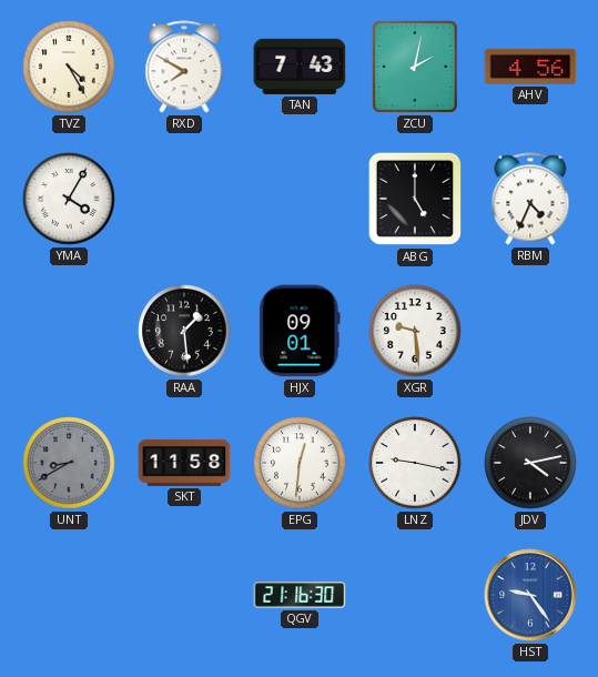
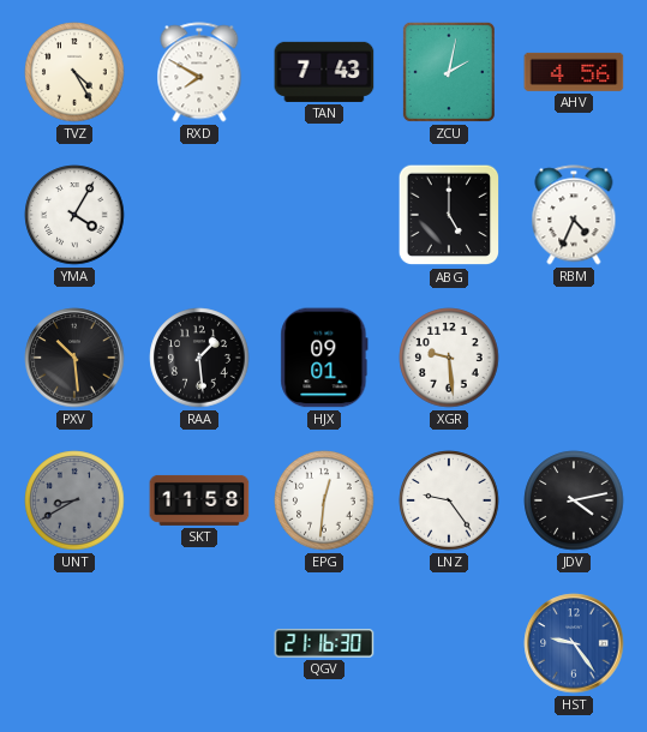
PXV: none -> 10:29 (74, 358)
LNZ: 9:17 -> 9:24 (449, 500)
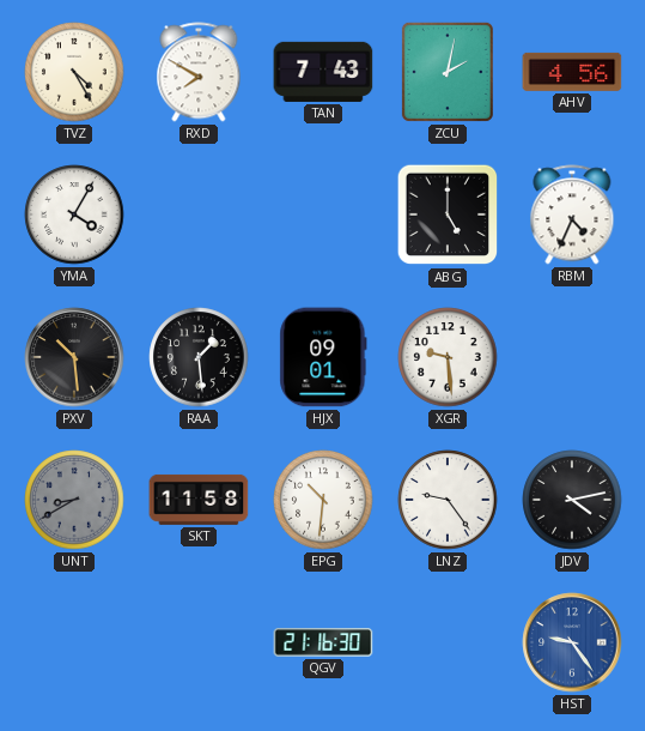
EPG: 12:31 -> 10:31 (323, 500)
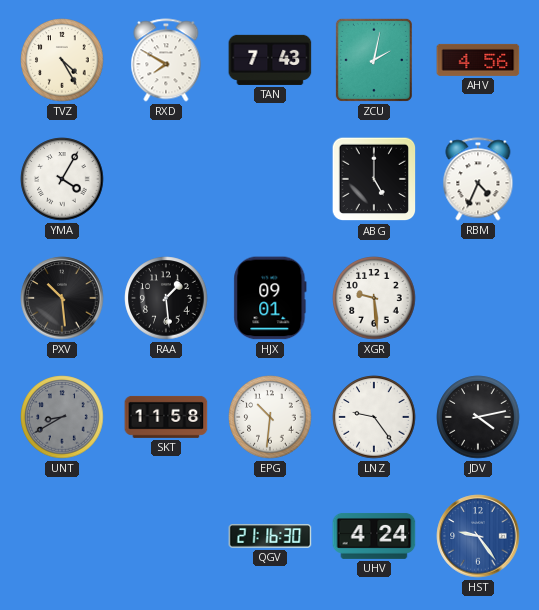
UHV: none -> 4:24 (374, 536)
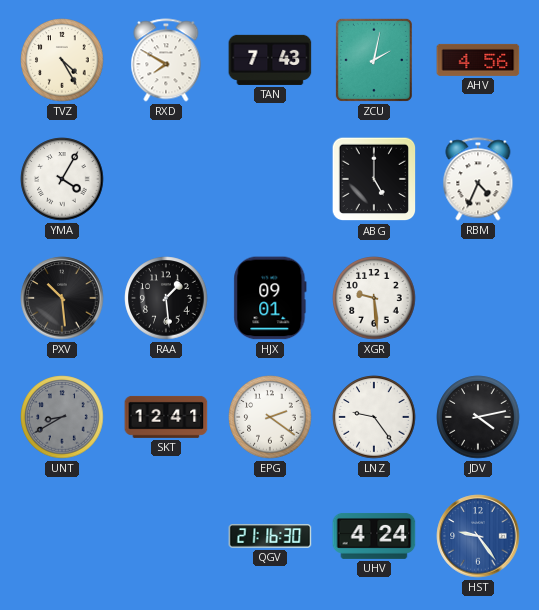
SKT: 11:58 -> 12:41 (166, 417)
EPG: 10:31 -> 2:21 (270, 417)
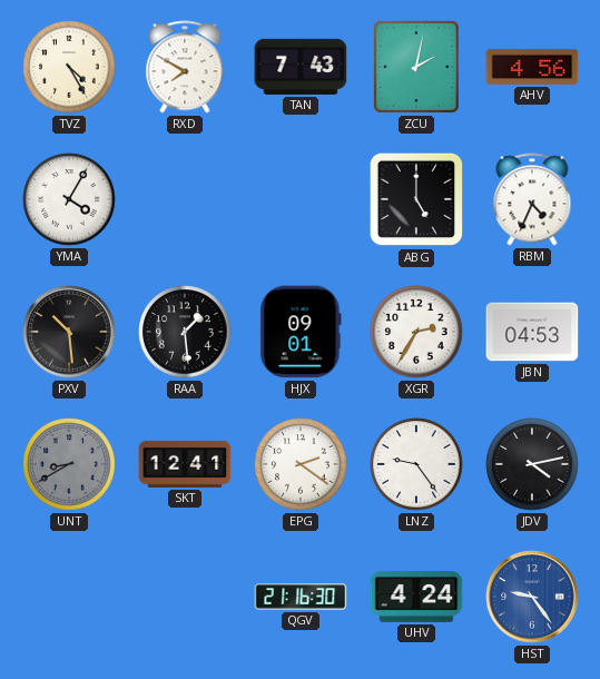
XGR: 9:29 -> 2:35 (416, 332)
JBN: none -> 04:53 (532, 332)
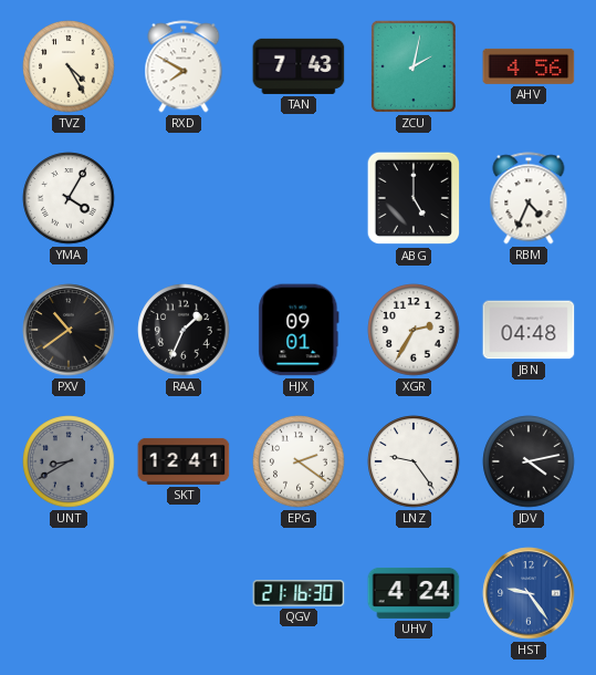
PXV: 10:29 -> 10:39 (69, 330)
RAA: 1:29 -> 1:34 (184, 330)
JBN: 04:53 -> 04:48 (529, 330)
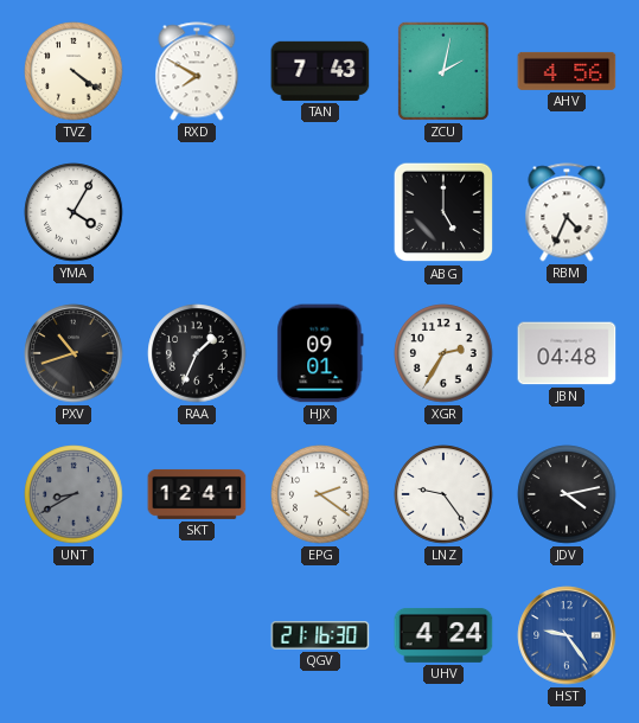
TVZ: 4:25 -> 4:21 (74, 71)
PXV: 10:39 -> 10:42 (74, 353)
